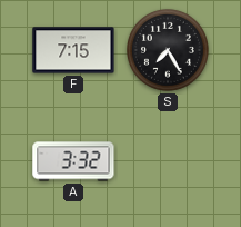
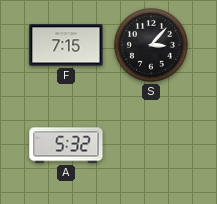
S: 7:25 -> 3:07 (151, 45)
A: 3:32 -> 5:32 (66, 145)
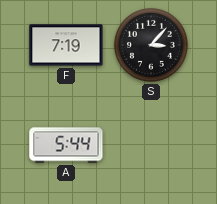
F: 7:15 -> 7:19 (66, 45)
A: 5:32 -> 5:44 (66, 145)
